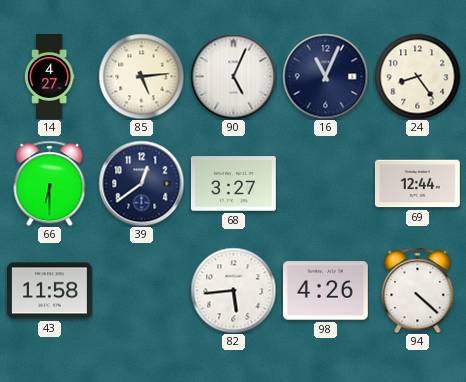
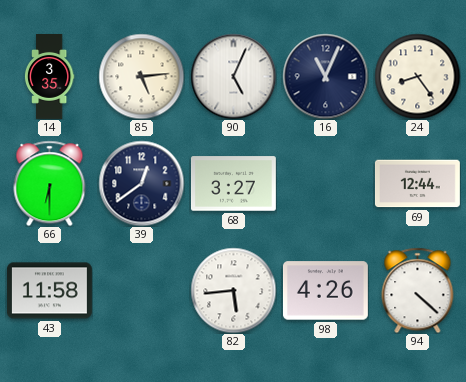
14: 4:27 -> 3:35 (49, 77)
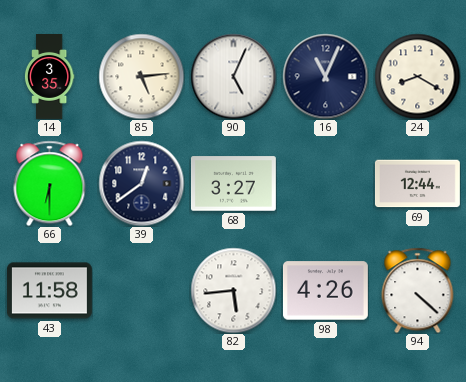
24: 8:24 -> 8:20 (417, 76)
